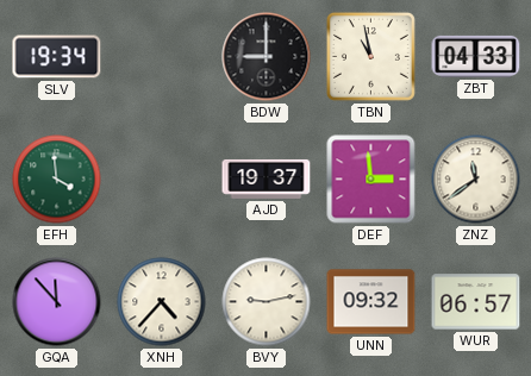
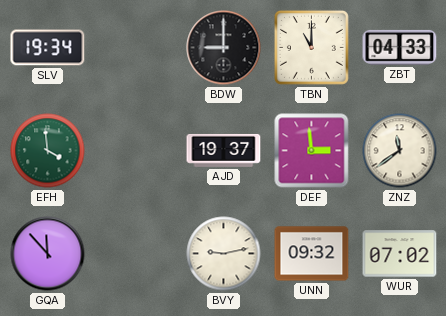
TBN: 10:58 -> 11:00 (311, 47)
XNH: 4:37 -> none (162, 302)
WUR: 06:57 -> 07:02 (400, 254)
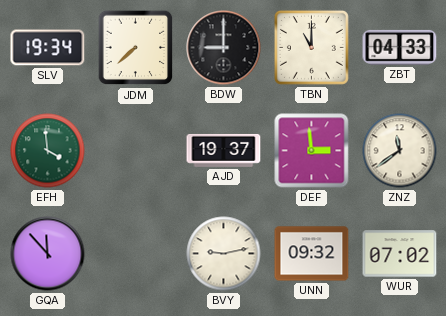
JDM: none -> 7:38 (136, 48)
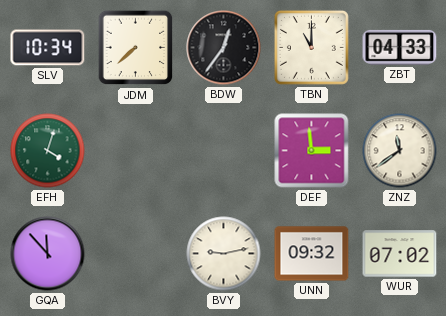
SLV: 19:34 -> 10:34 (48, 48)
BDW: 9:00 -> 12:36 (224, 48)
EFH: 3:59 -> 4:03 (48, 151)
AJD: 19:37 -> none (224, 150)
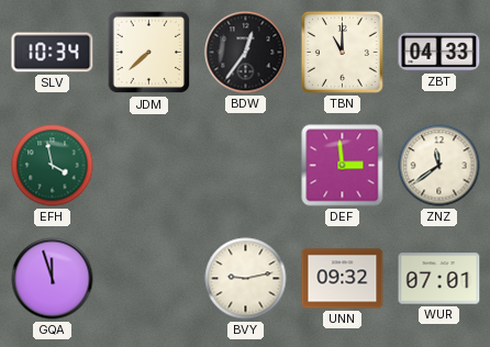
EFH: 4:03 -> 3:58 (53, 166)
GQA: 11:53 -> 11:57 (53, 279)
WUR: 07:02 -> 07:01 (439, 279)
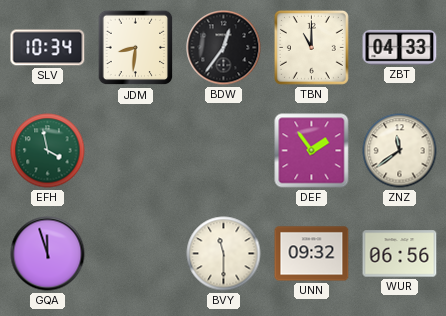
JDM: 7:38 -> 8:31 (136, 48)
DEF: 2:59 -> 1:54 (312, 151)
BVY: 9:13 -> 11:30 (224, 254)
WUR: 07:01 -> 06:56 (400, 254)
